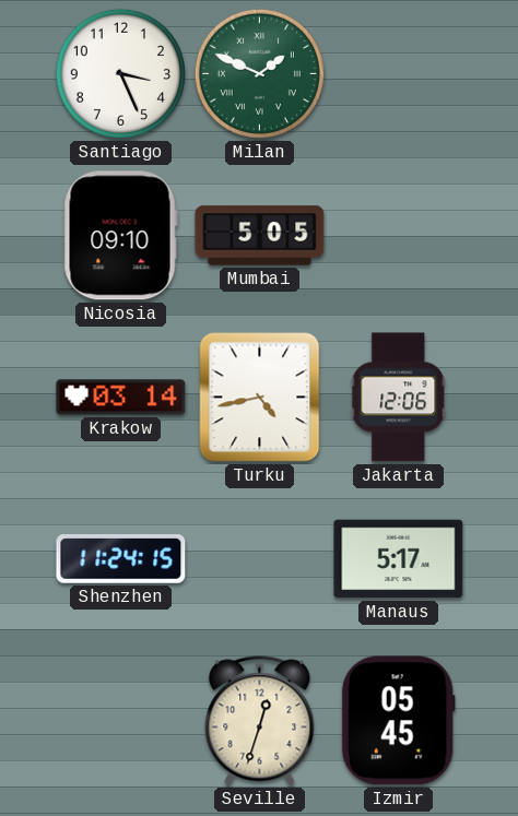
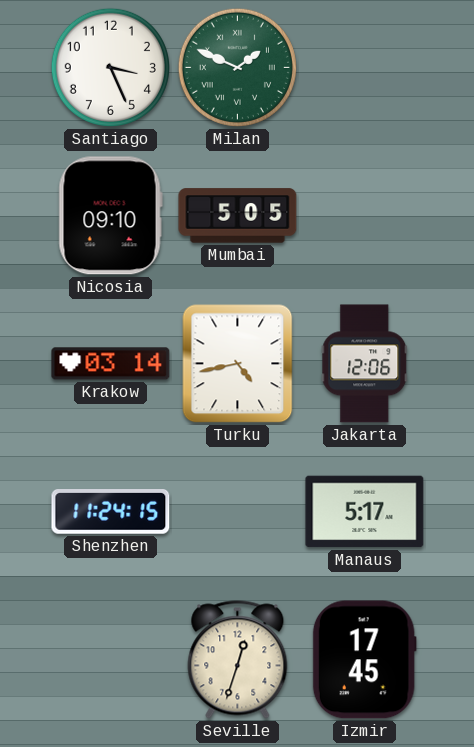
Izmir: 05:45 -> 17:45 (364, 660)
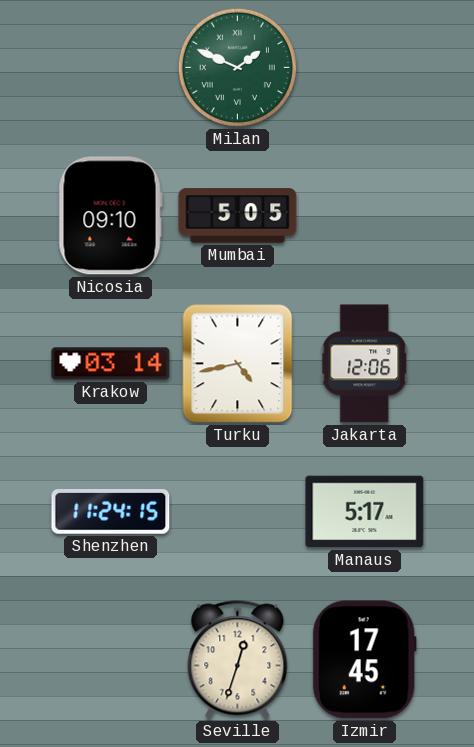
Santiago: 3:26 -> none (110, 67)
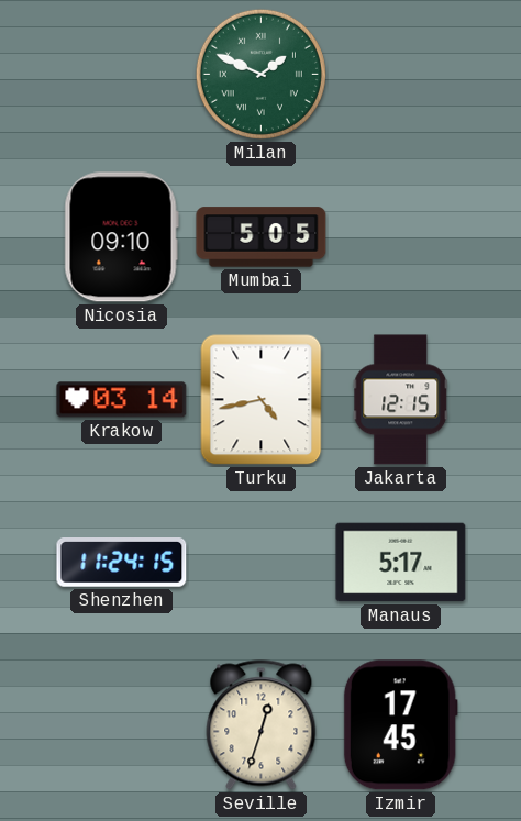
Jakarta: 12:06 -> 12:15 (401, 400)
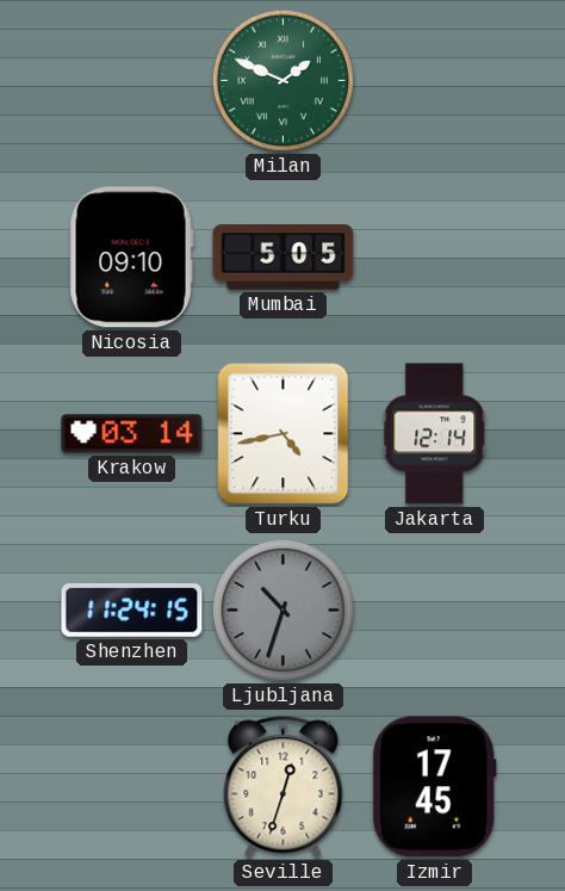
Jakarta: 12:15 -> 12:14 (435, 434)
Ljubljana: none -> 10:33 (282, 610)
Manaus: 5:17 -> none (401, 563)
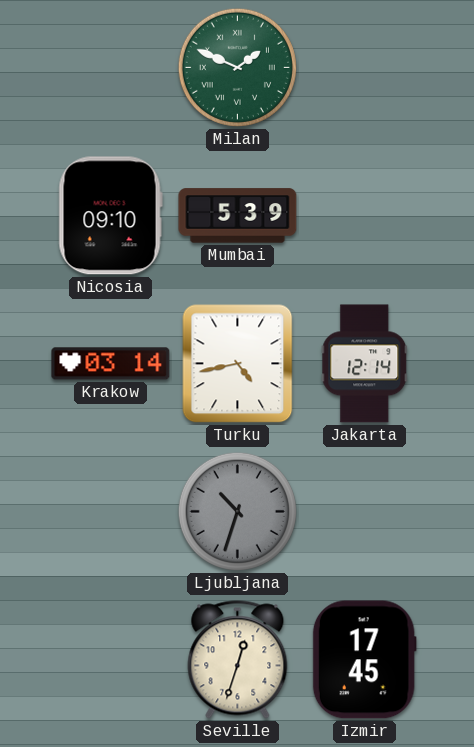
Mumbai: 5:05 -> 5:39 (238, 216)
Shenzhen: 11:24 -> none (132, 611)
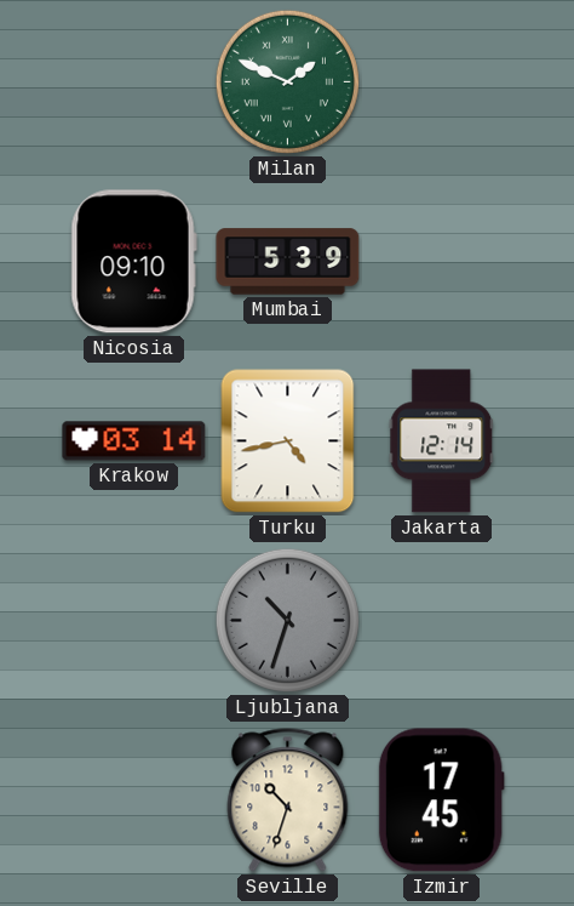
Seville: 12:33 -> 10:33 (288, 800)
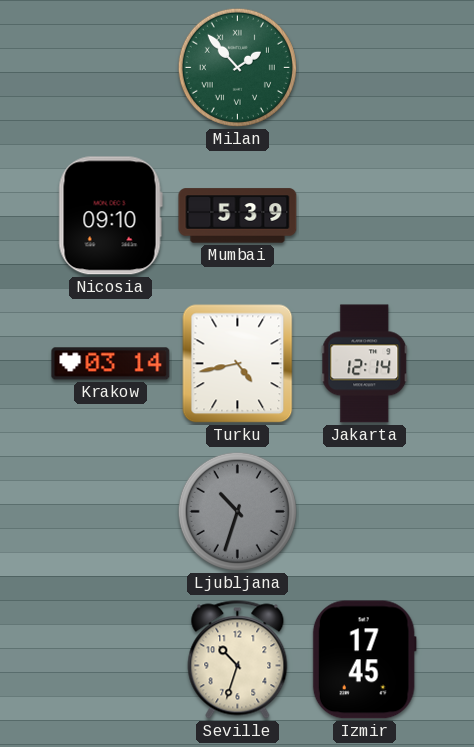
Milan: 1:49 -> 1:53 (237, 67)
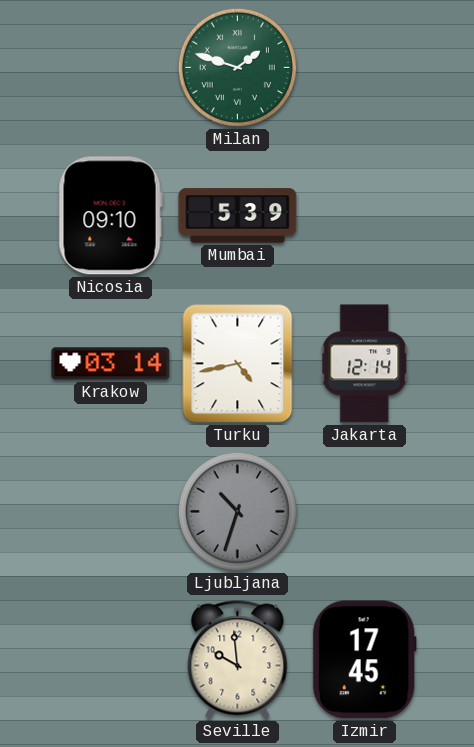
Milan: 1:53 -> 1:48 (237, 67)
Seville: 10:33 -> 9:59 (238, 660)
